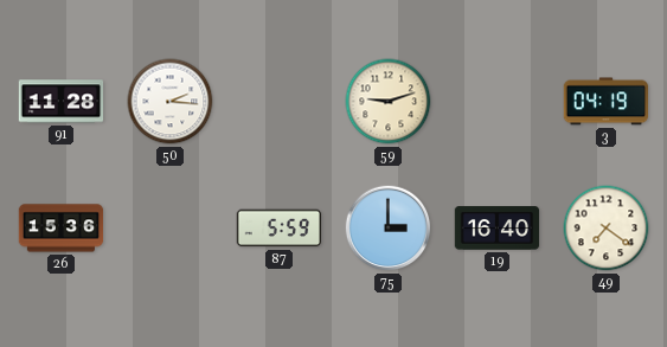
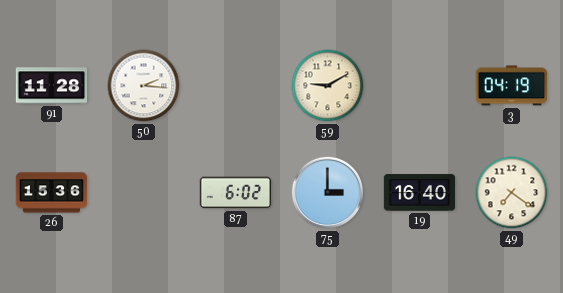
59: 9:12 -> 9:10 (328, 86)
87: 5:59 -> 6:02 (236, 193)
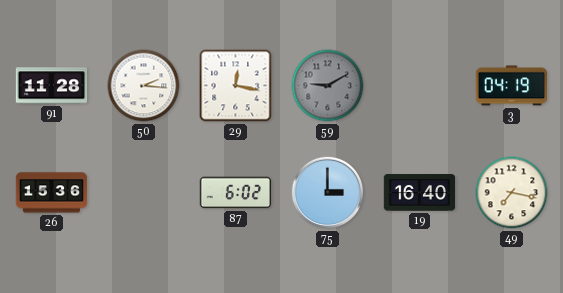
29: none -> 12:17 (236, 86)
59 dial: cream -> grey (328, 86)
49: 7:21 -> 7:17 (512, 193)
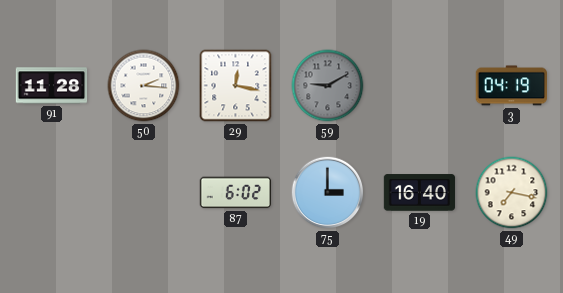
26: 15:36 -> none (52, 193)
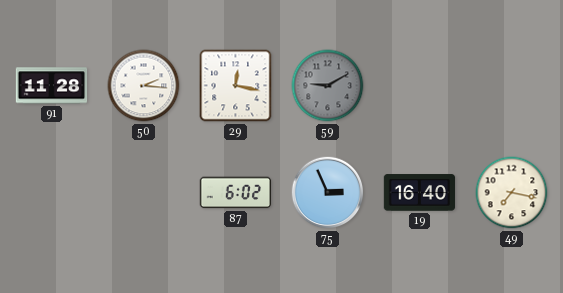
3: 04:19 -> none (511, 86)
75: 3:00 -> 2:56 (328, 193)
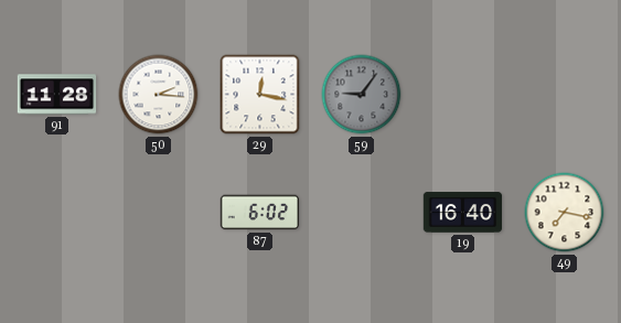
59: 9:10 -> 9:06 (362, 95)
75: 2:56 -> none (328, 193)
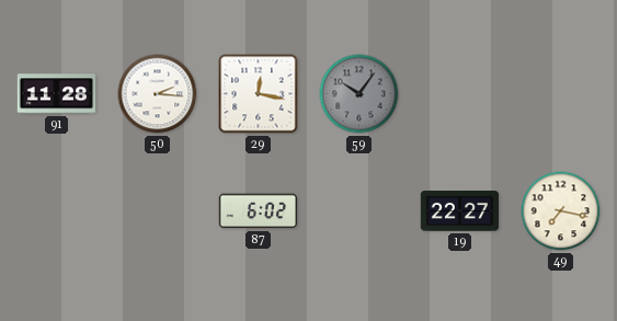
59: 9:06 -> 10:06 (359, 94)
19: 16:40 -> 22:27 (460, 211)
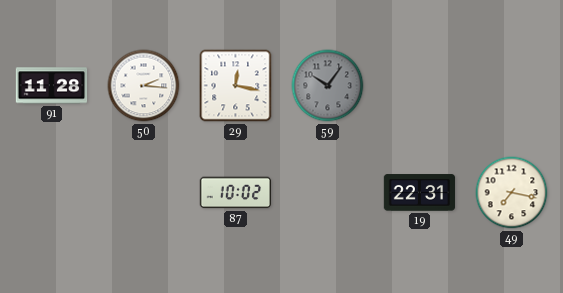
87: 6:02 -> 10:02 (236, 193)
19: 22:27 -> 22:31 (420, 193)
